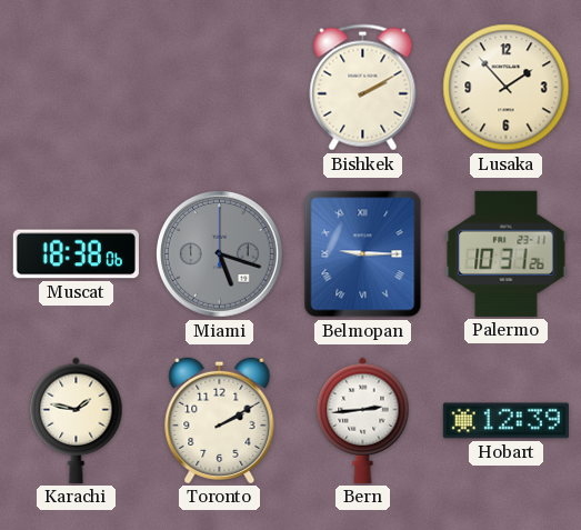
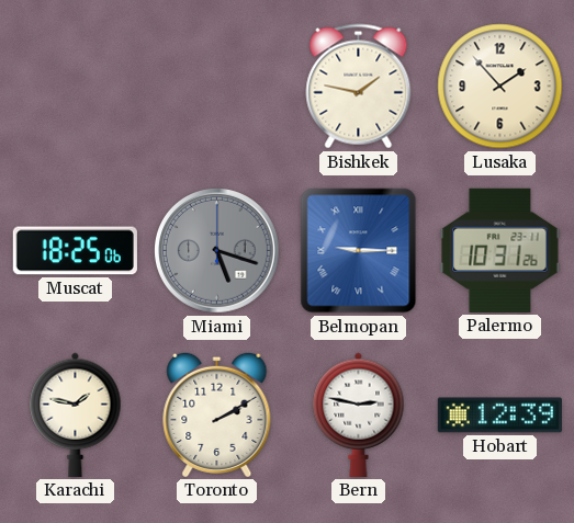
Bishkek: 2:10 -> 1:47 (359, 87)
Muscat: 18:38 -> 18:25 (75, 251)
Bern: 2:44 -> 2:47 (359, 414)
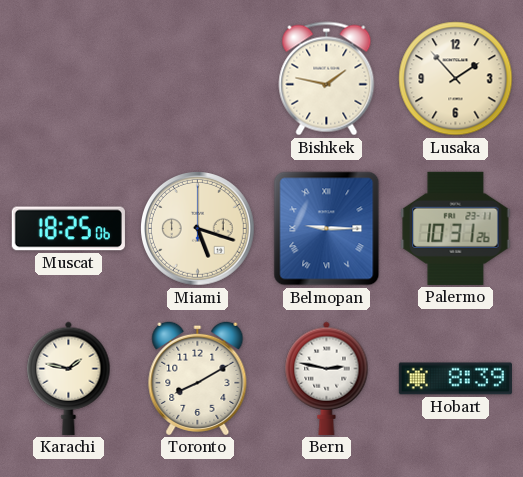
Miami dial: grey -> cream (198, 229)
Toronto: 2:10 -> 8:10 (198, 378)
Hobart: 12:39 -> 8:39 (455, 379)
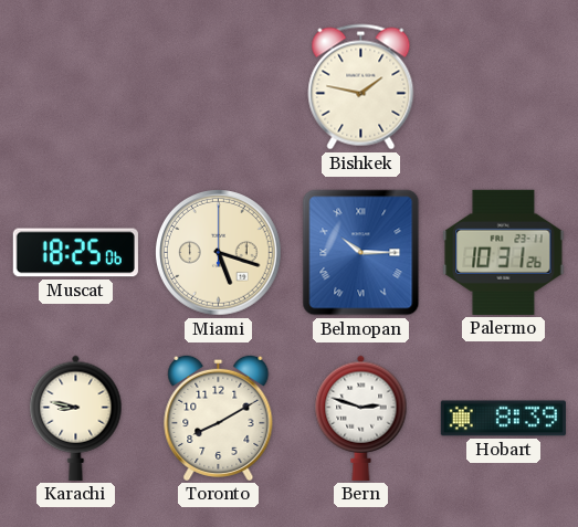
Lusaka: 1:53 -> none (456, 79)
Belmopan: 9:15 -> 10:15 (361, 253)
Karachi: 1:47 -> 8:47 (76, 418)
Bern: 2:47 -> 2:48 (361, 418)
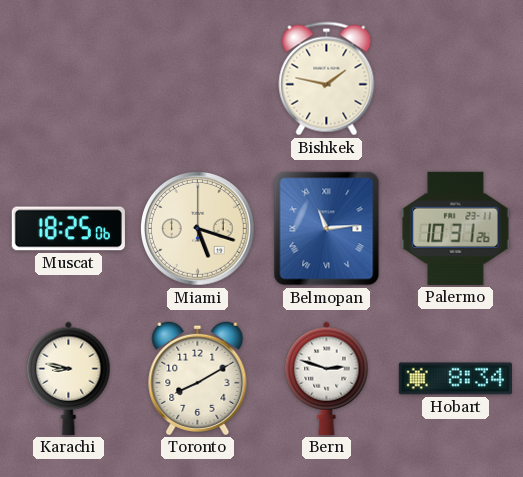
Belmopan: 10:15 -> 11:14 (327, 229)
Hobart: 8:39 -> 8:34 (455, 379)
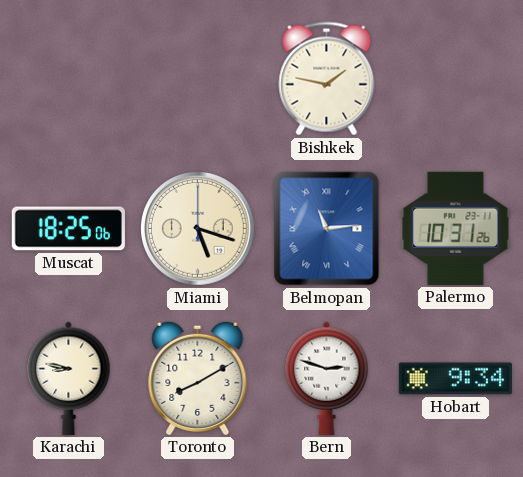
Hobart: 8:34 -> 9:34 (455, 379)
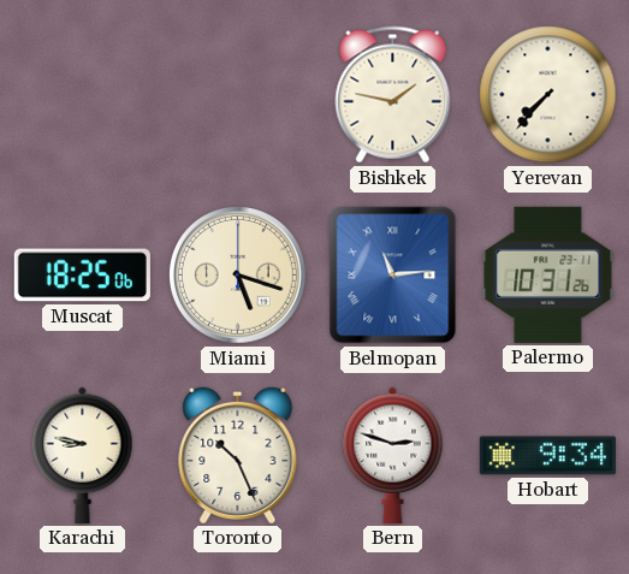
Yerevan: none -> 7:37 (548, 95)
Toronto: 8:10 -> 10:26 (238, 455)
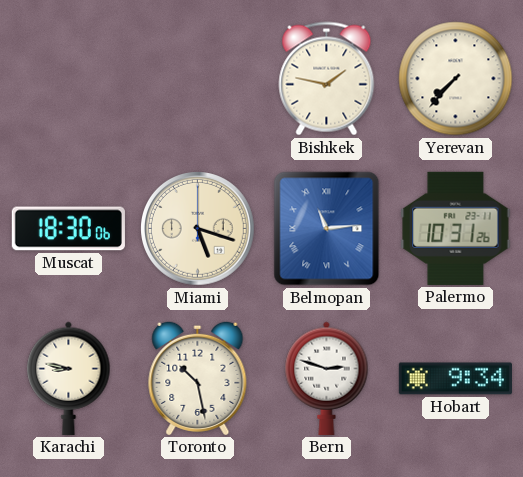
Muscat: 18:25 -> 18:30 (68, 229)
Toronto: 10:26 -> 10:28 (198, 378)
